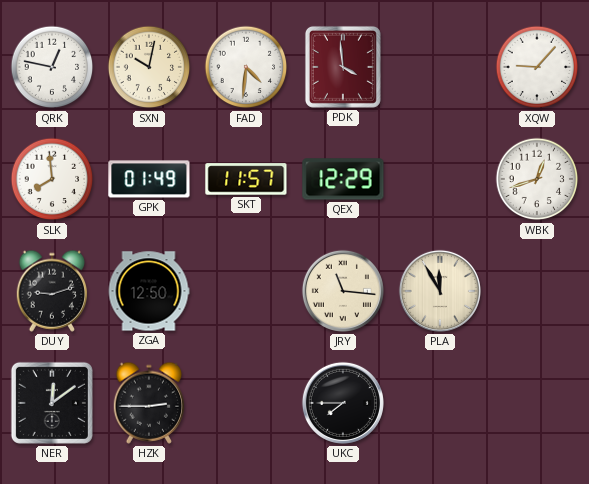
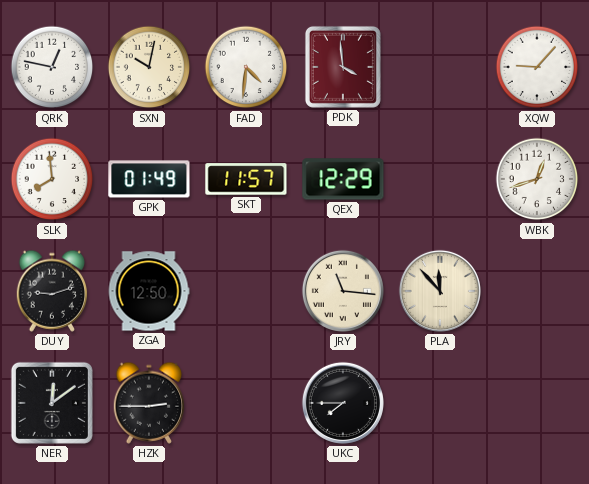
PLA: 11:55 -> 11:53 (440, 291)
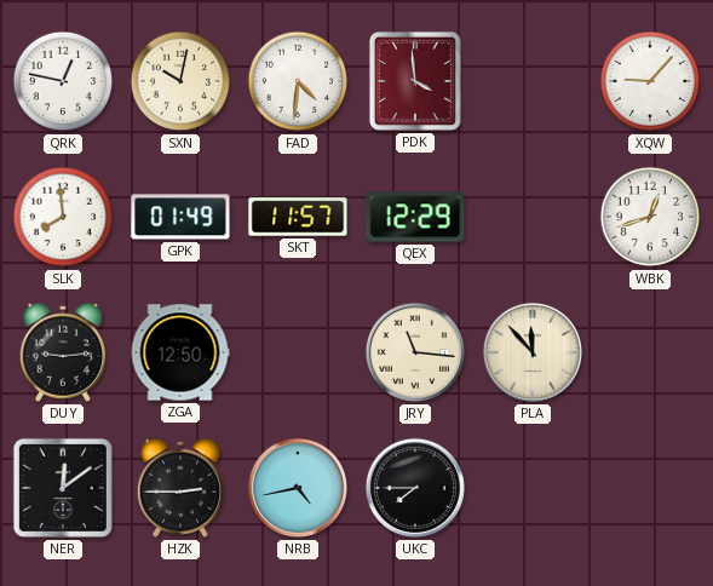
DUY: 9:12 -> 9:14 (63, 352)
NRB: none -> 4:43 (298, 488)
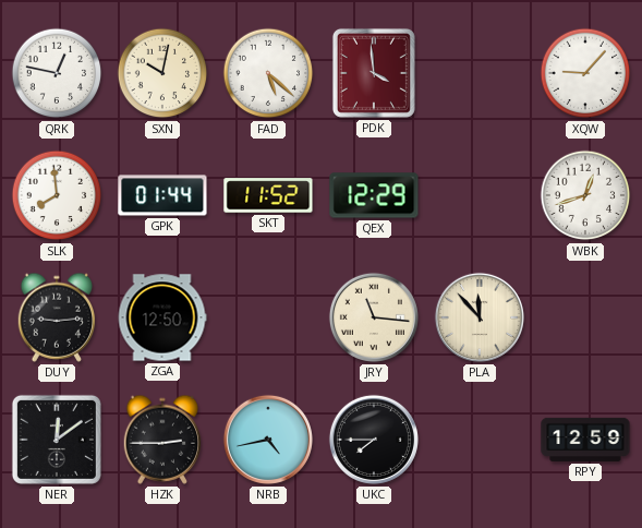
FAD: 4:31 -> 5:22 (268, 73)
GPK: 01:49 -> 01:44 (162, 195)
SKT: 11:57 -> 11:52 (268, 195)
RPY: none -> 12:59 (585, 440)
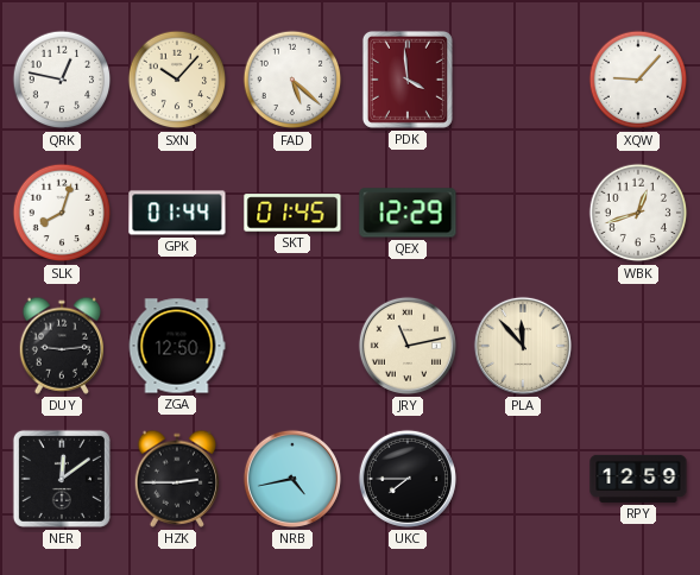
SXN: 10:02 -> 10:07 (177, 80)
SLK: 7:59 -> 8:03 (62, 213)
SKT: 11:52 -> 01:45 (292, 213)
JRY: 11:16 -> 11:13 (408, 346)
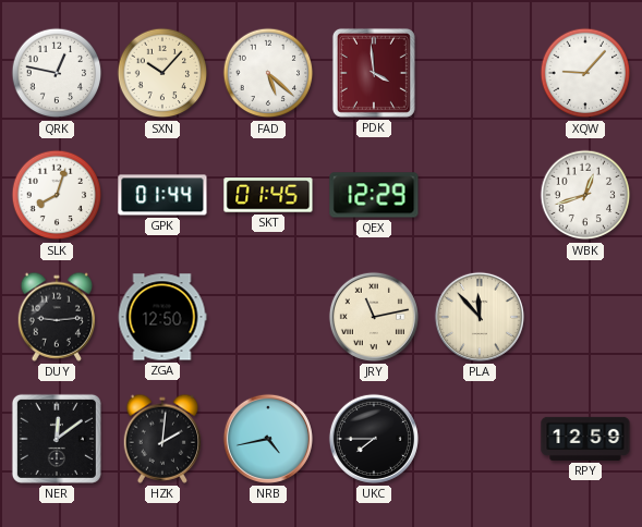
HZK: 2:45 -> 2:01 (162, 439)
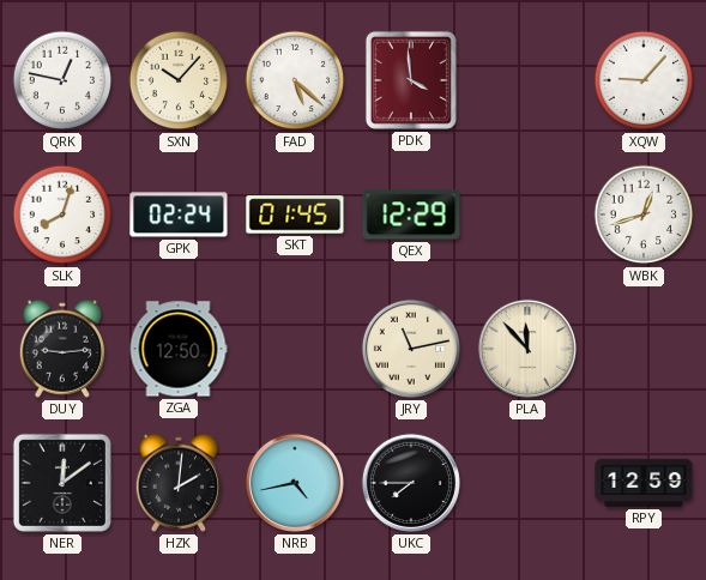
GPK: 01:44 -> 02:24 (179, 215)
